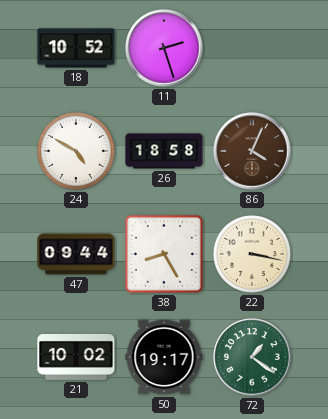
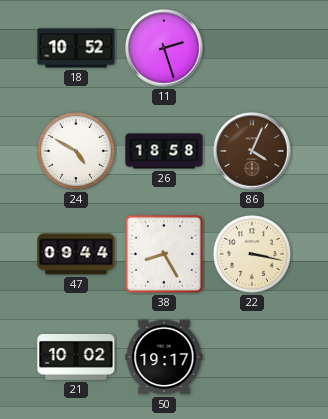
72: 1:21 -> none (252, 357)
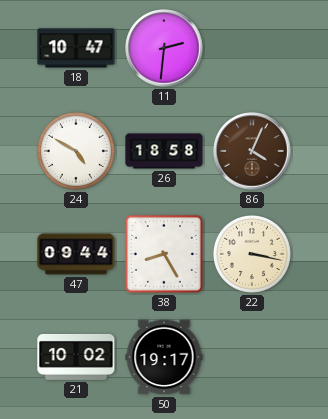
18: 10:52 -> 10:47 (76, 48)
11: 2:27 -> 2:31 (164, 48)
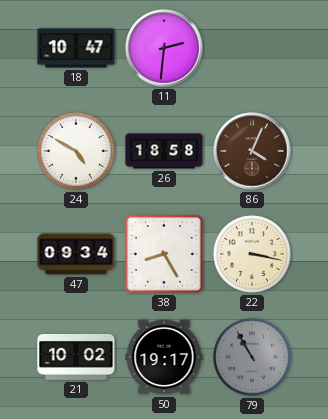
47: 09:44 -> 09:34 (76, 254)
79: none -> 10:55 (252, 357)
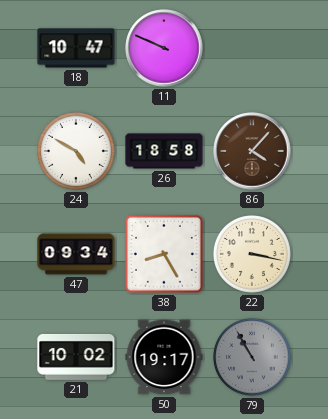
11: 2:31 -> 9:49 (164, 48)
86: 4:04 -> 4:07 (252, 151)
